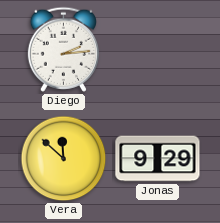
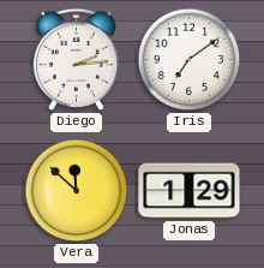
Iris: none -> 7:09 (190, 60)
Jonas: 9:29 -> 1:29 (190, 191)
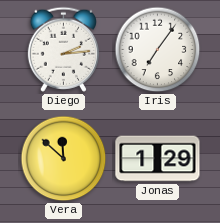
Iris: 7:09 -> 7:06 (158, 50)
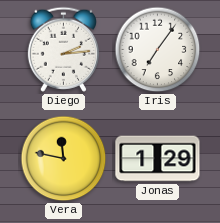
Vera: 11:52 -> 11:47 (64, 159)
